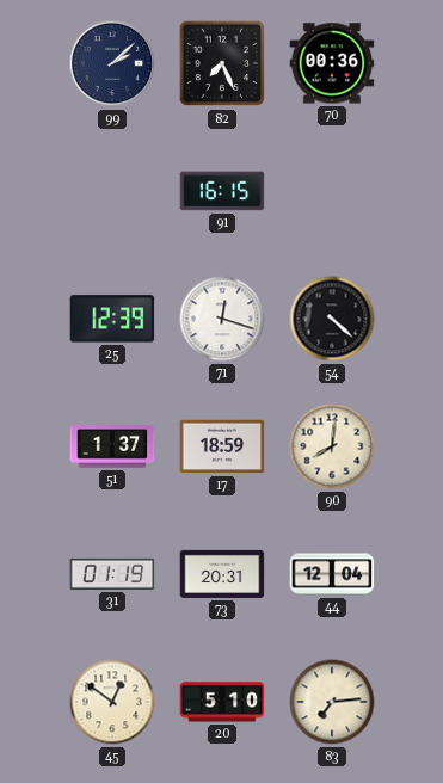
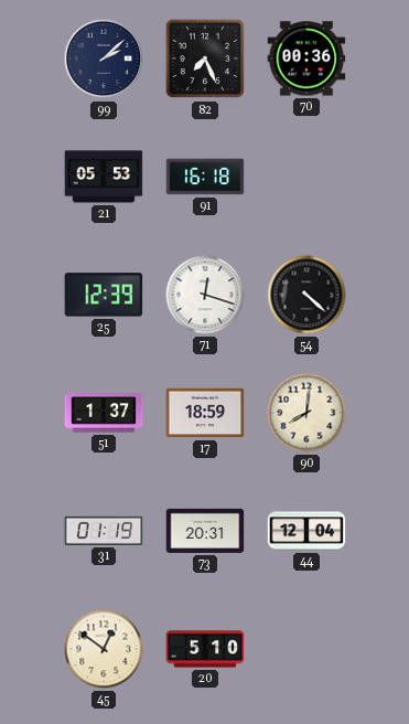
21: none -> 05:53 (104, 177)
91: 16:15 -> 16:18 (205, 177)
83: 7:14 -> none (332, 702)
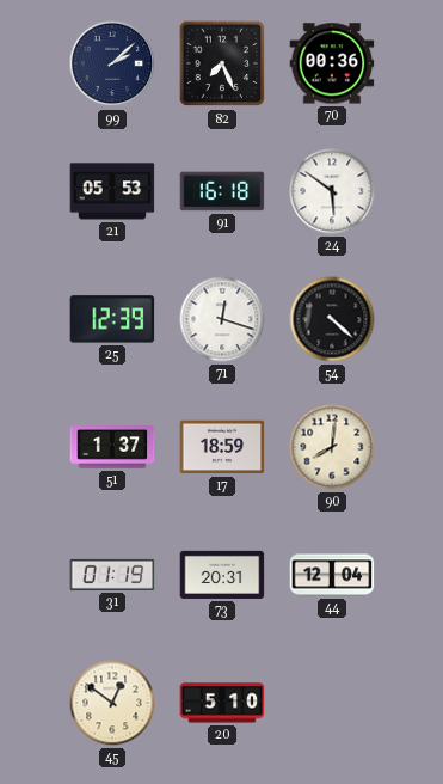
24: none -> 5:51 (332, 191)
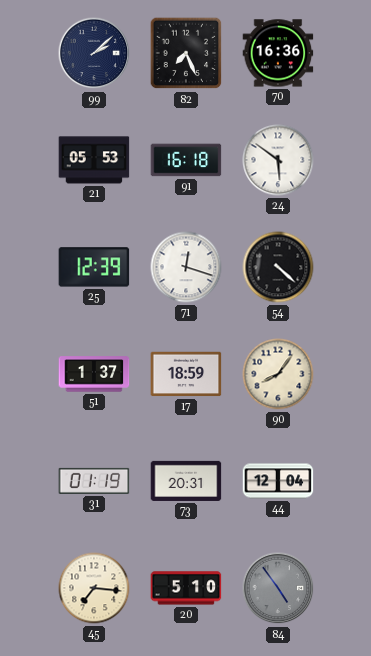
70: 00:36 -> 16:36 (278, 53)
90: 8:01 -> 8:06 (278, 374)
45: 12:51 -> 7:16 (94, 588)
84: none -> 4:54 (278, 588)
